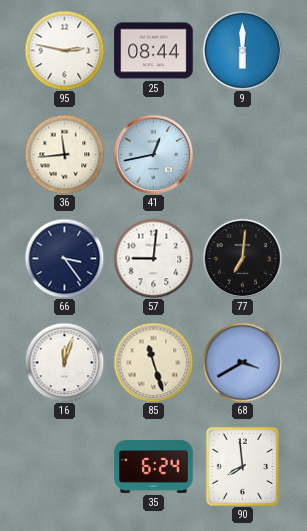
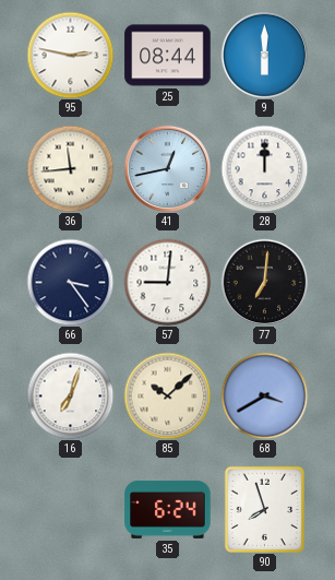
28: none -> 12:00 (264, 168)
16: 12:03 -> 7:03 (70, 395)
85: 11:27 -> 10:08 (167, 395)
90: 7:59 -> 7:57 (264, 509)
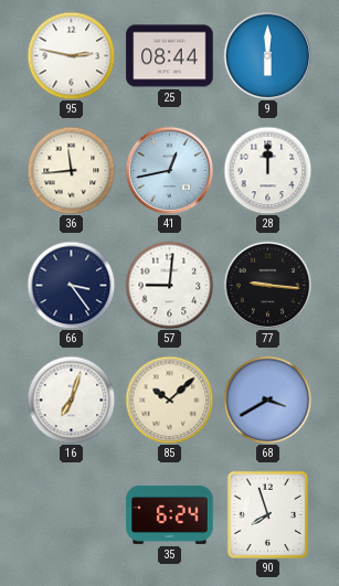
77: 7:01 -> 9:16 (267, 285)
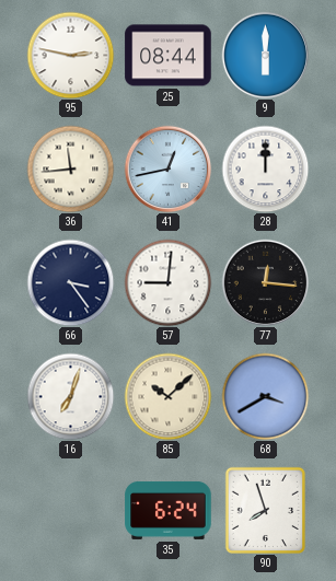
77: 9:16 -> 12:16 (265, 282)
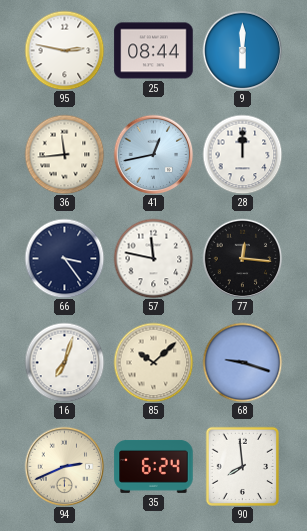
57: 9:01 -> 11:47 (153, 258)
68: 3:40 -> 9:18 (242, 362)
94: none -> 2:41 (64, 466)
90: 7:57 -> 7:59 (242, 466)
